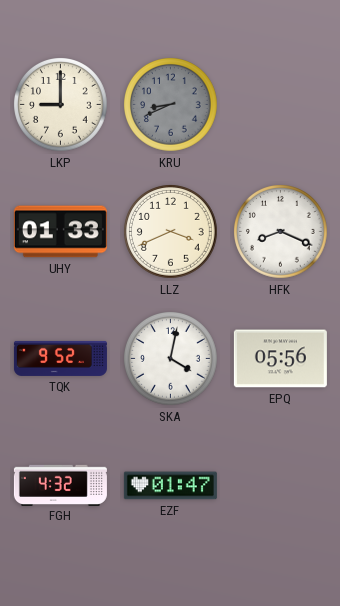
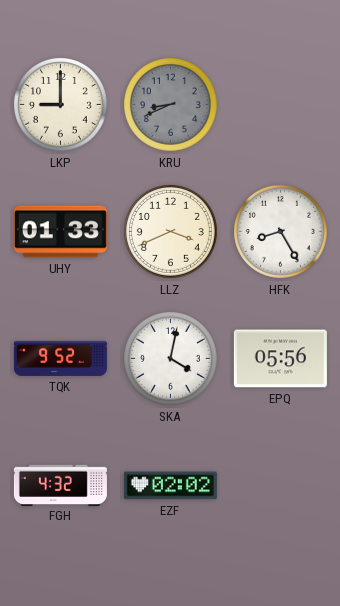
HFK: 8:19 -> 8:25 (281, 232)
EZF: 01:47 -> 02:02 (170, 486)
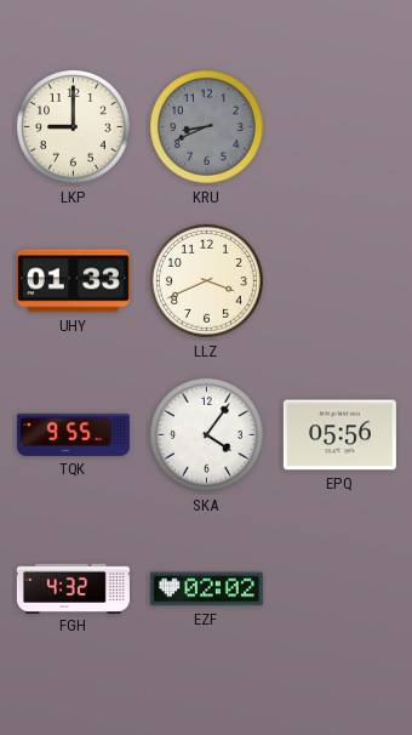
HFK: 8:25 -> none (281, 232)
TQK: 9:52 -> 9:55 (73, 434)
SKA: 4:02 -> 4:06 (207, 435)
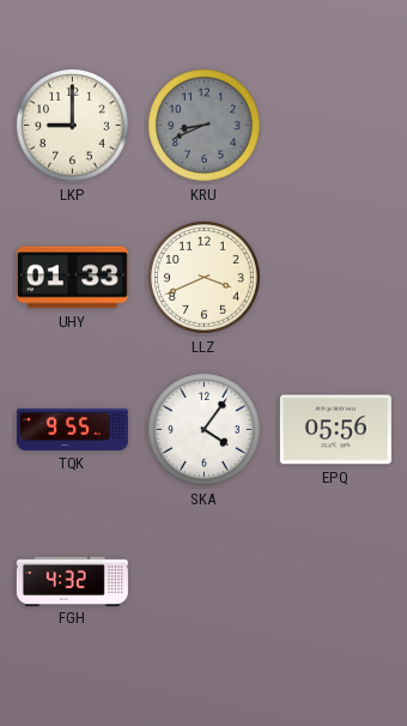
EZF: 02:02 -> none (206, 589)
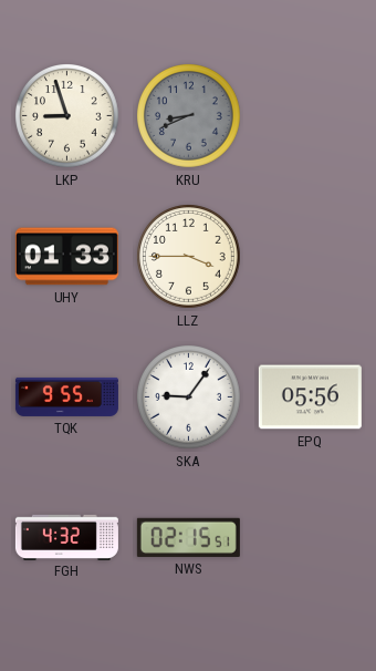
LKP: 9:00 -> 8:57 (67, 116)
LLZ: 3:41 -> 3:45 (189, 257)
SKA: 4:06 -> 9:06 (189, 398)
NWS: none -> 02:15 (188, 537)
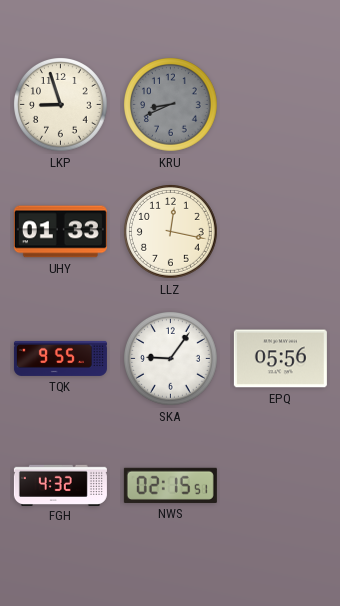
LLZ: 3:45 -> 12:17 (171, 232)
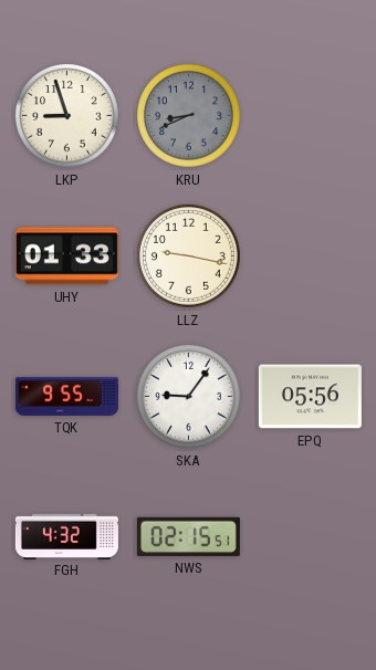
LLZ: 12:17 -> 9:17 (189, 257)
